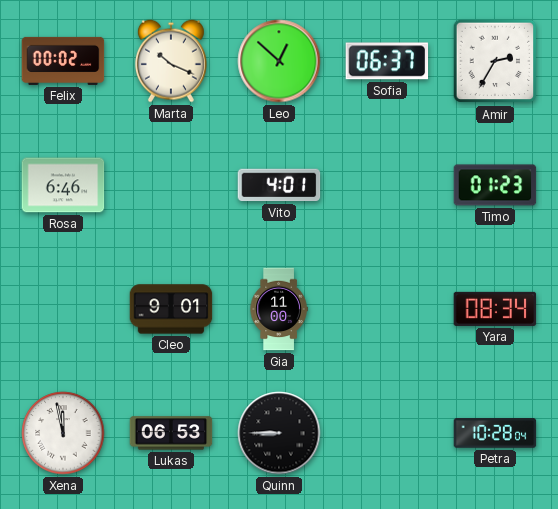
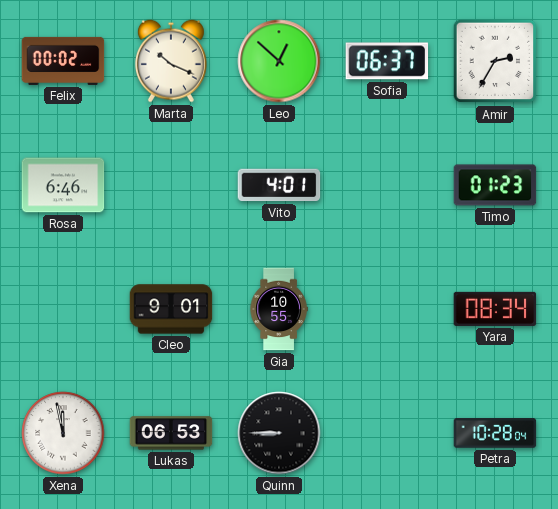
Gia: 11:00 -> 10:55 (279, 309)
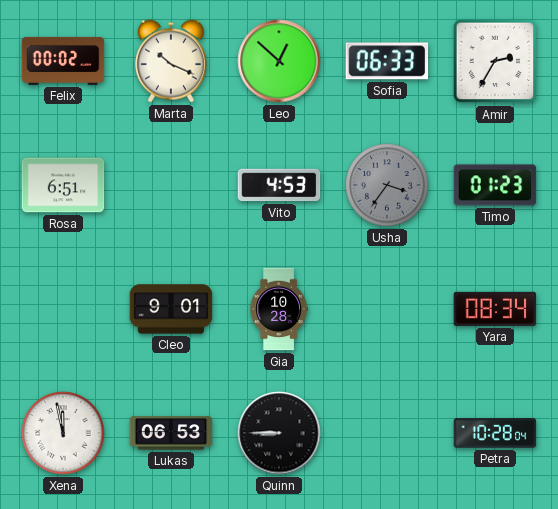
Sofia: 06:37 -> 06:33 (387, 61)
Rosa: 6:46 -> 6:51 (63, 185)
Vito: 4:01 -> 4:53 (279, 185)
Usha: none -> 3:36 (387, 185)
Gia: 10:55 -> 10:28 (279, 309)
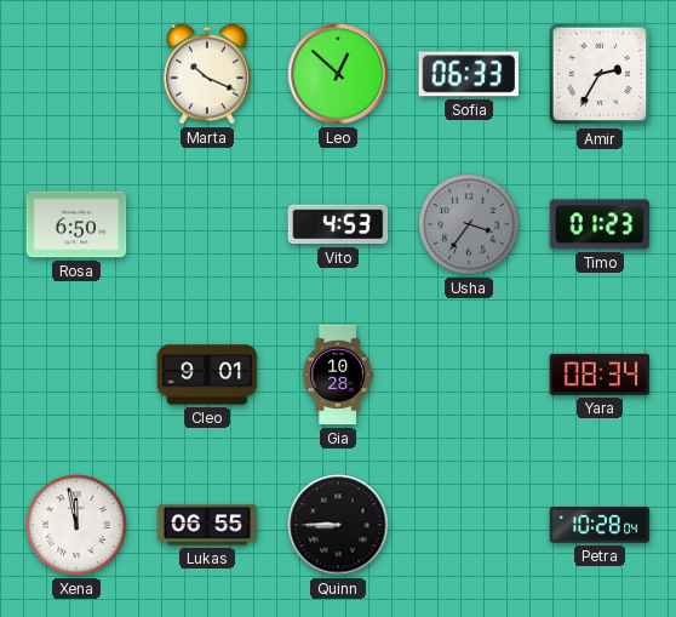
Felix: 00:02 -> none (63, 61)
Rosa: 6:51 -> 6:50 (76, 224)
Lukas: 06:53 -> 06:55 (207, 525)
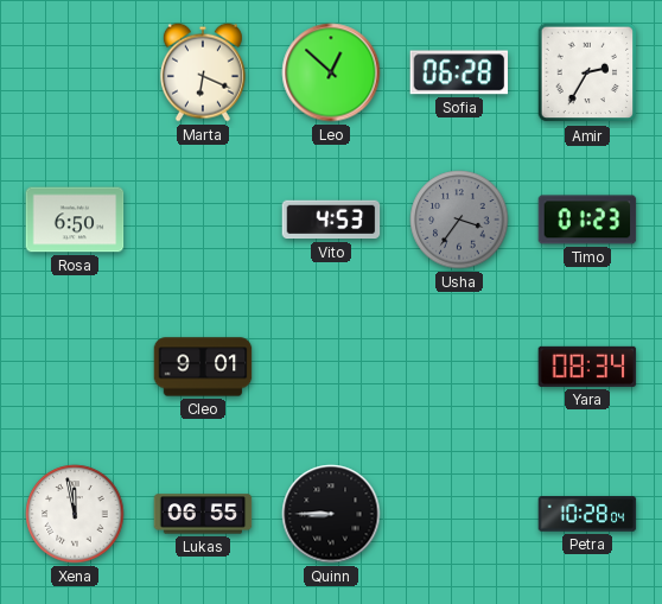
Marta: 10:19 -> 6:19 (203, 72)
Sofia: 06:33 -> 06:28 (459, 72)
Gia: 10:28 -> none (338, 375)
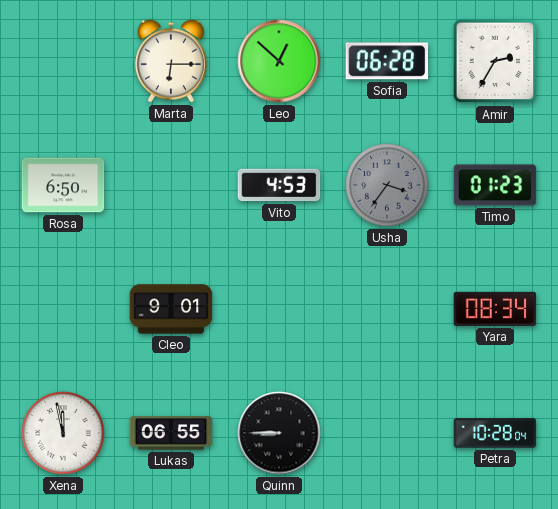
Marta: 6:19 -> 6:15 (171, 61)
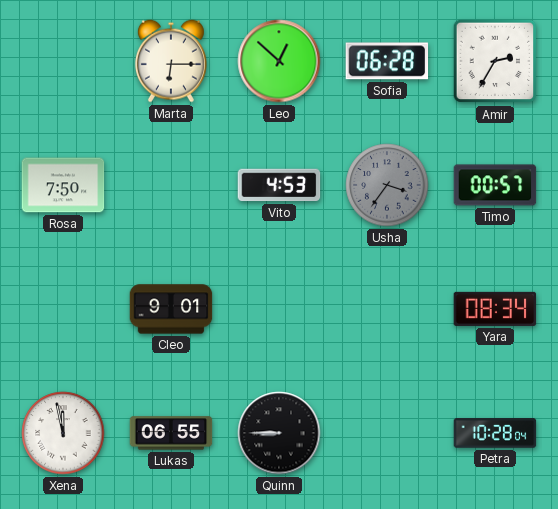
Rosa: 6:50 -> 7:50 (63, 185)
Timo: 01:23 -> 00:57 (495, 185)
